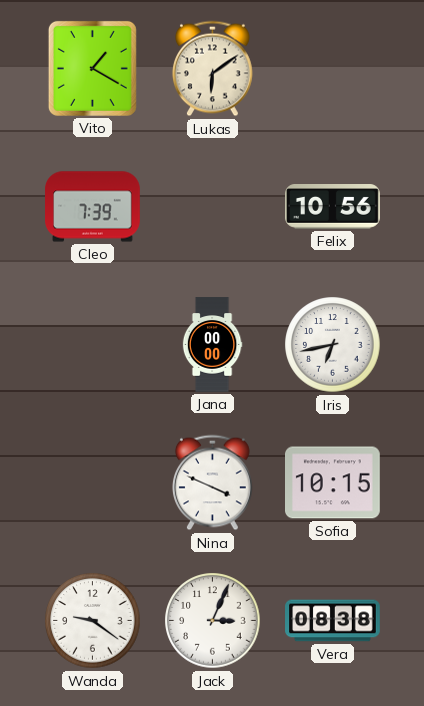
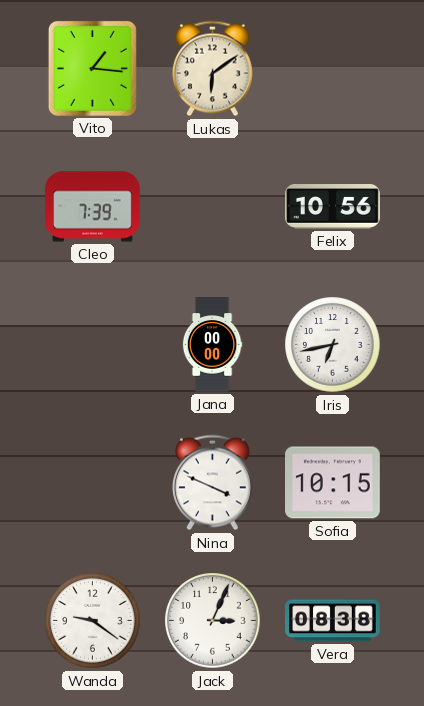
Vito: 1:20 -> 1:16 (92, 68)
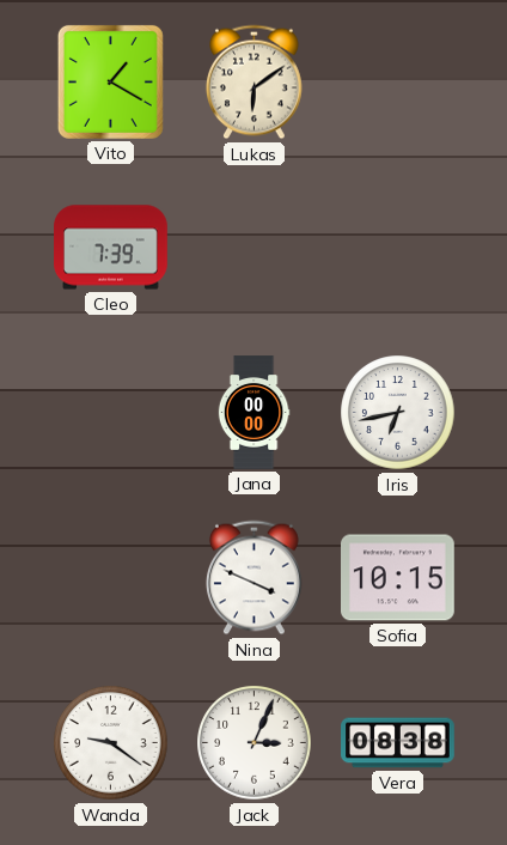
Vito: 1:16 -> 1:20 (110, 81)
Felix: 10:56 -> none (333, 207)
